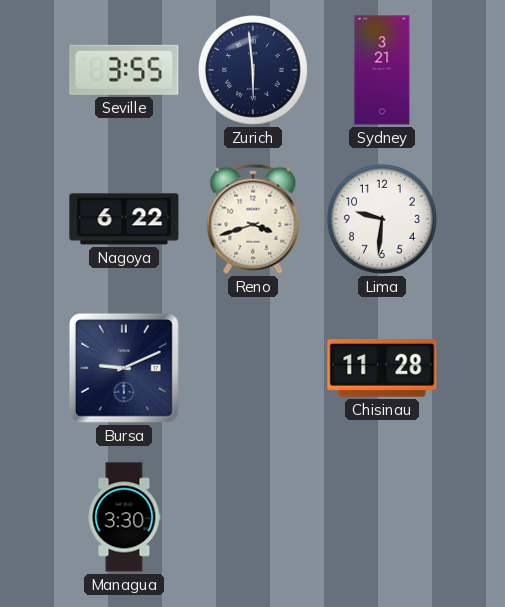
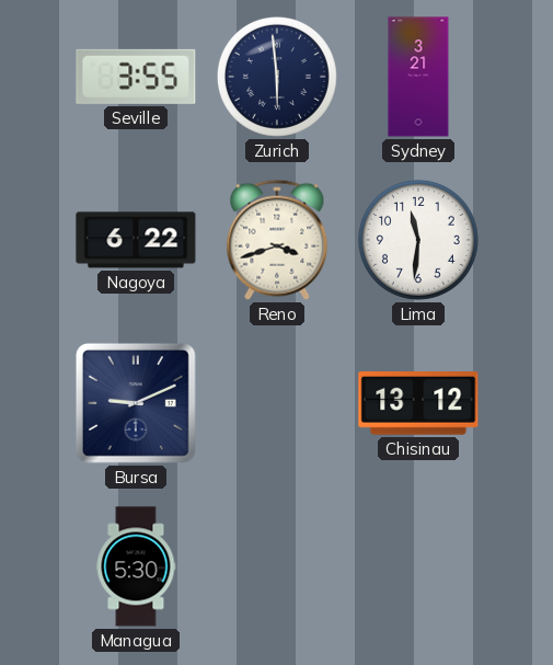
Lima: 9:31 -> 11:31 (418, 240)
Chisinau: 11:28 -> 13:12 (418, 404)
Managua: 3:30 -> 5:30 (136, 566)
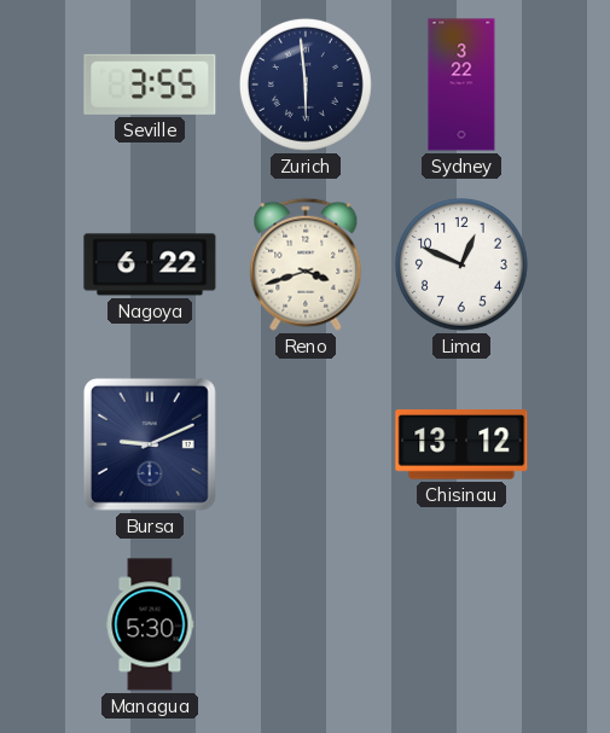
Sydney: 3:21 -> 3:22 (461, 85)
Lima: 11:31 -> 12:49 (461, 264)
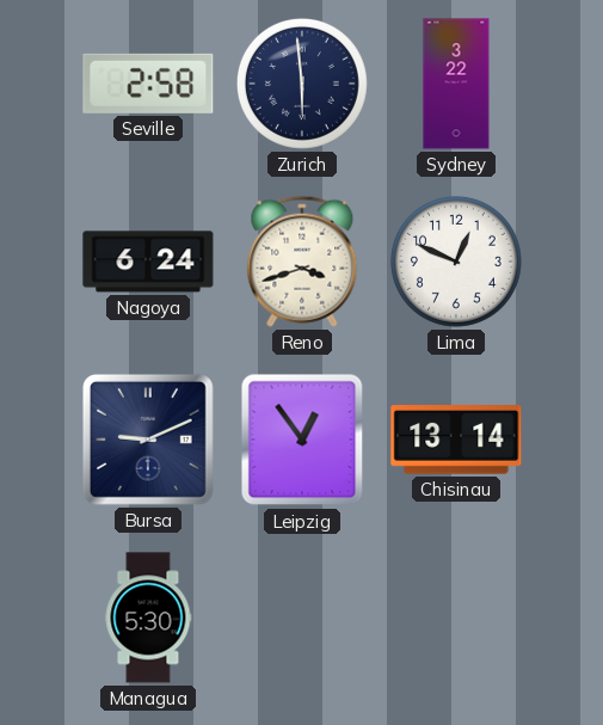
Seville: 3:55 -> 2:58 (148, 84)
Nagoya: 6:22 -> 6:24 (148, 262)
Leipzig: none -> 12:54 (302, 440)
Chisinau: 13:12 -> 13:14 (456, 441)
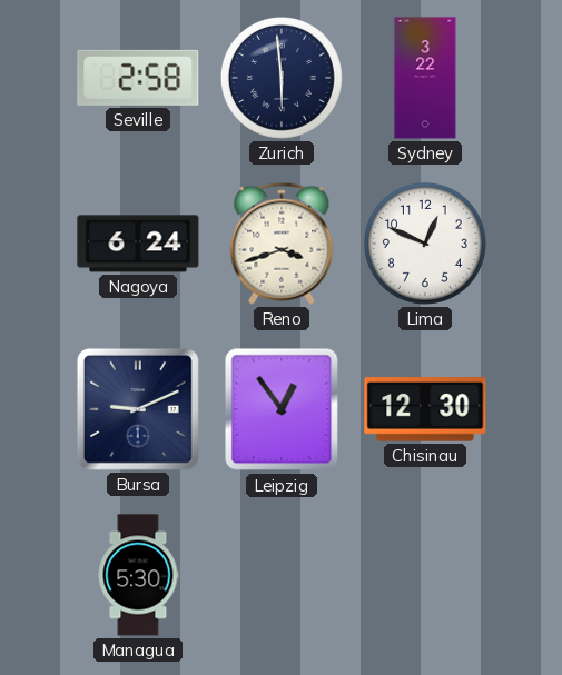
Chisinau: 13:14 -> 12:30 (425, 410)
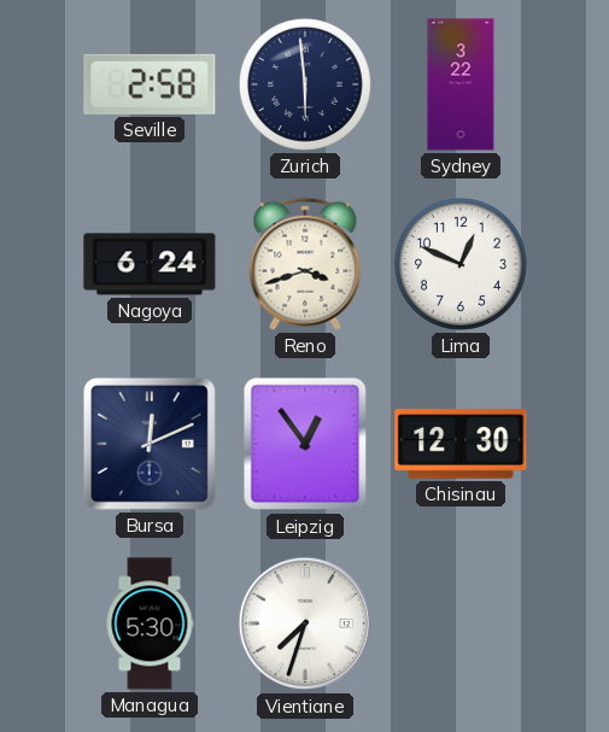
Bursa: 9:11 -> 12:11 (150, 444)
Vientiane: none -> 7:33 (305, 623)
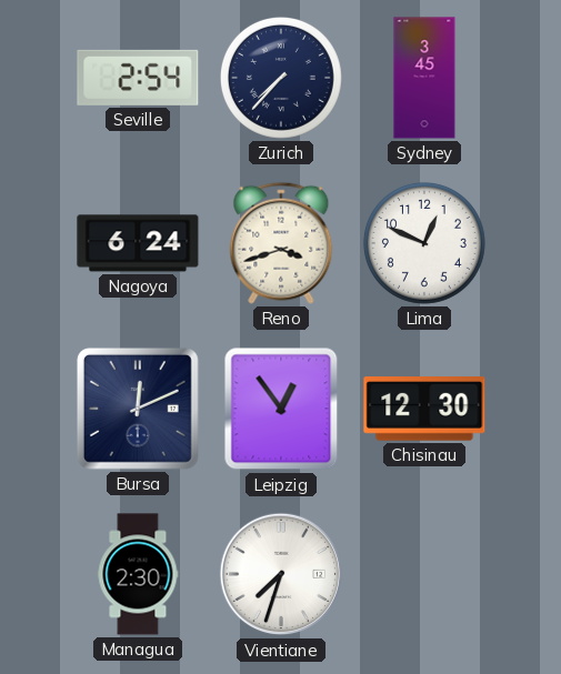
Seville: 2:58 -> 2:54 (138, 78)
Zurich: 5:59 -> 7:37 (281, 78)
Sydney: 3:22 -> 3:45 (424, 78)
Managua: 5:30 -> 2:30 (138, 574)
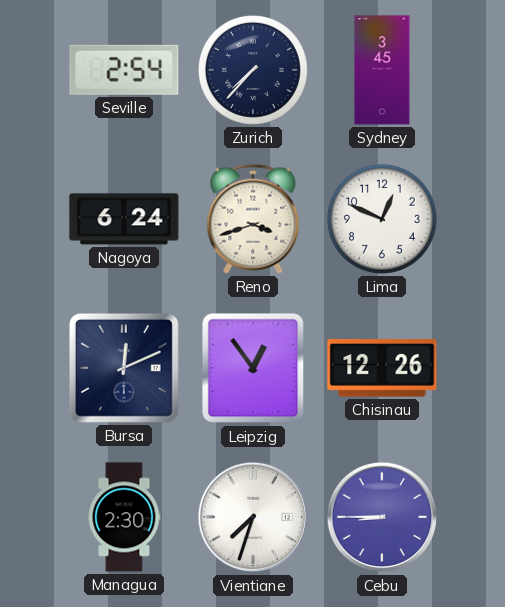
Chisinau: 12:30 -> 12:26 (382, 369)
Cebu: none -> 8:45 (382, 517)
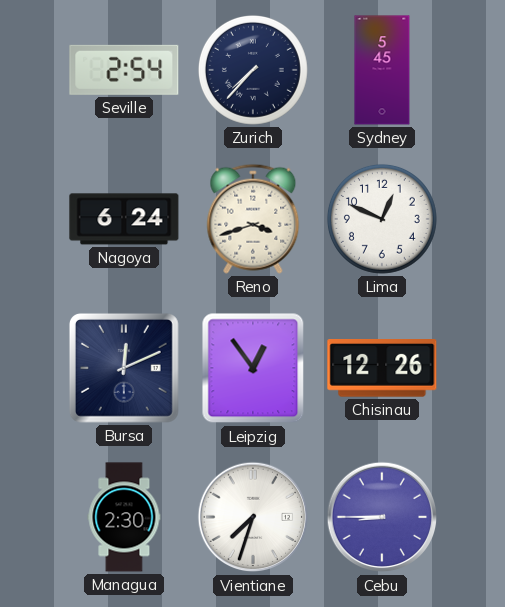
Sydney: 3:45 -> 5:45 (382, 70)
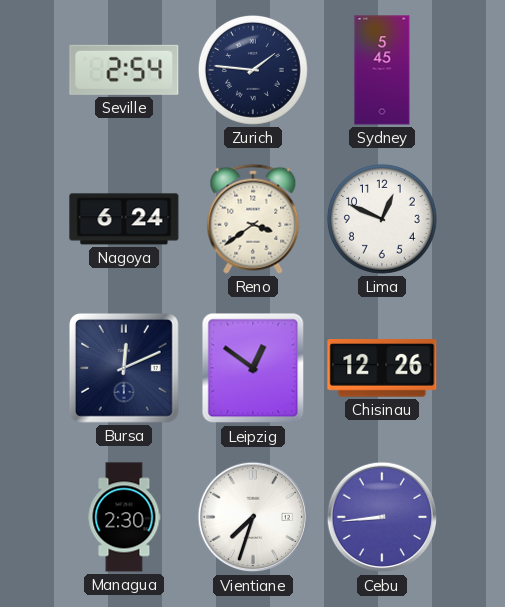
Zurich: 7:37 -> 1:46 (253, 70)
Reno: 3:42 -> 3:39 (253, 219)
Leipzig: 12:54 -> 12:51 (253, 368)
Cebu: 8:45 -> 8:44 (382, 517)
